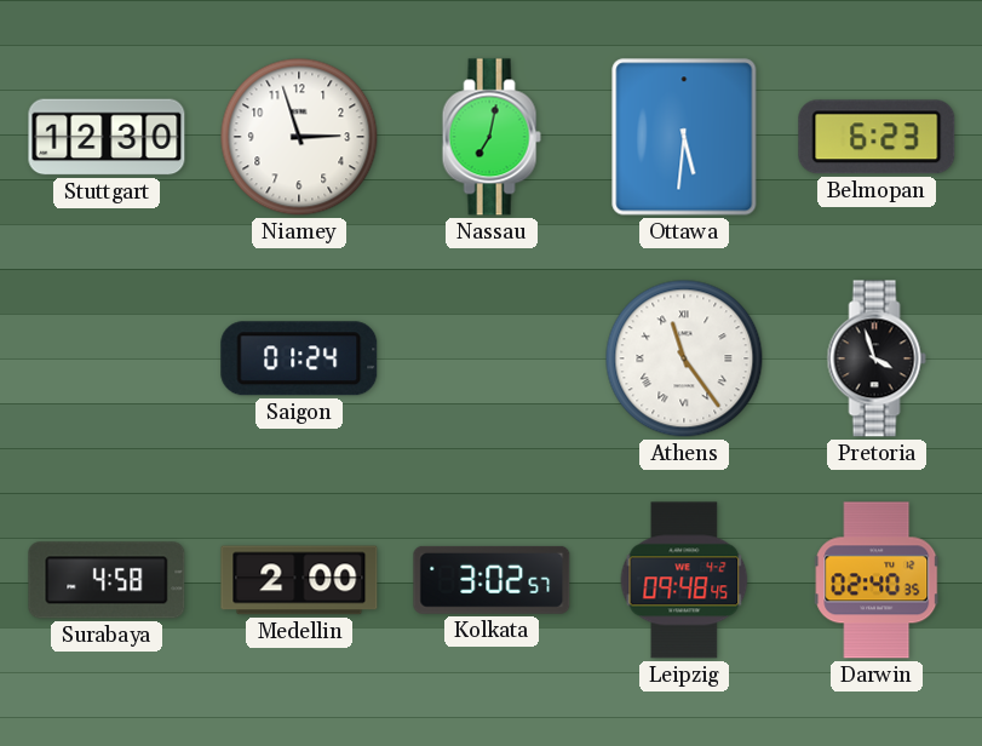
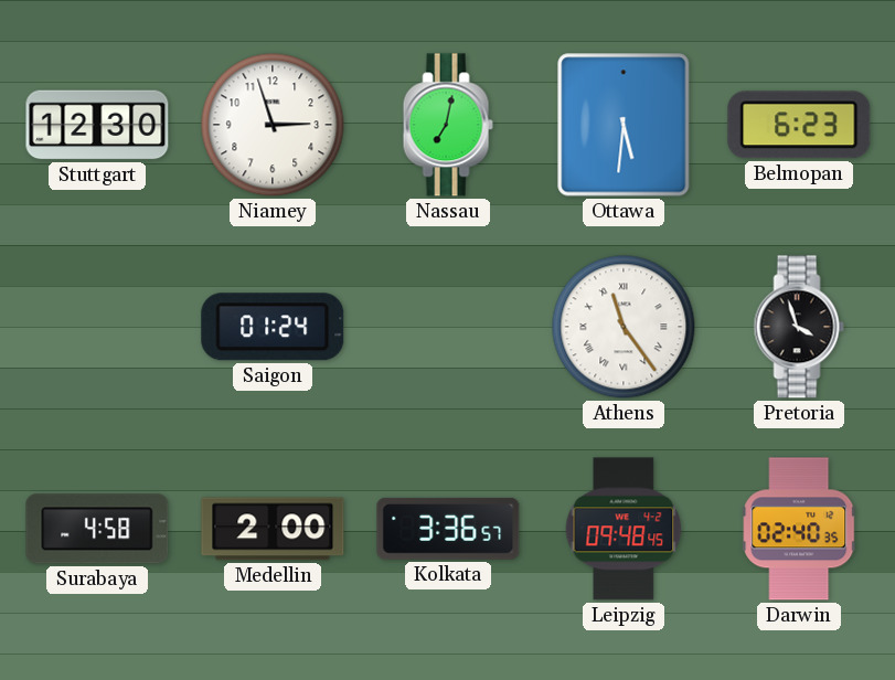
Kolkata: 3:02 -> 3:36 (448, 529)
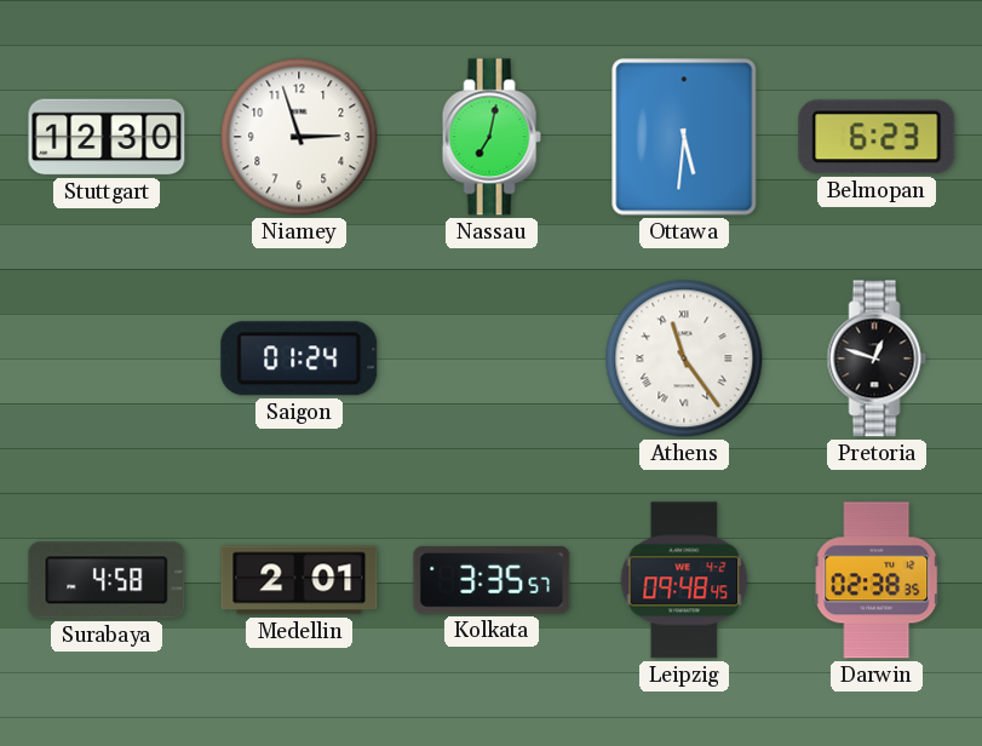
Pretoria: 3:57 -> 12:48 (877, 358)
Medellin: 2:00 -> 2:01 (299, 580)
Kolkata: 3:36 -> 3:35 (492, 580)
Darwin: 02:40 -> 02:38 (877, 580)
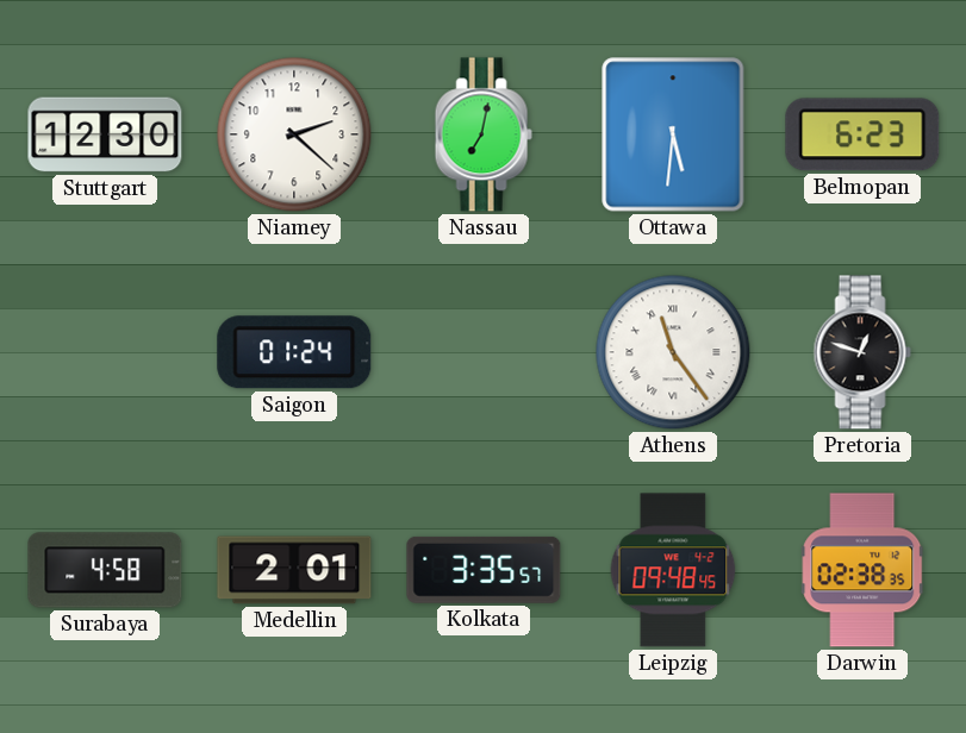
Niamey: 2:57 -> 2:22 (294, 134)
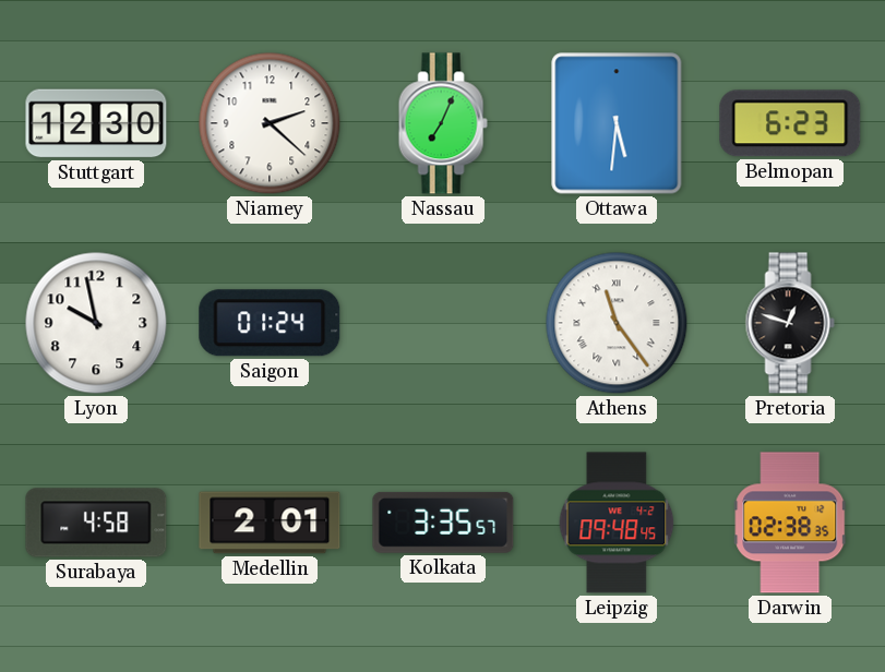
Nassau: 7:02 -> 7:04 (443, 123)
Lyon: none -> 9:58 (96, 323)
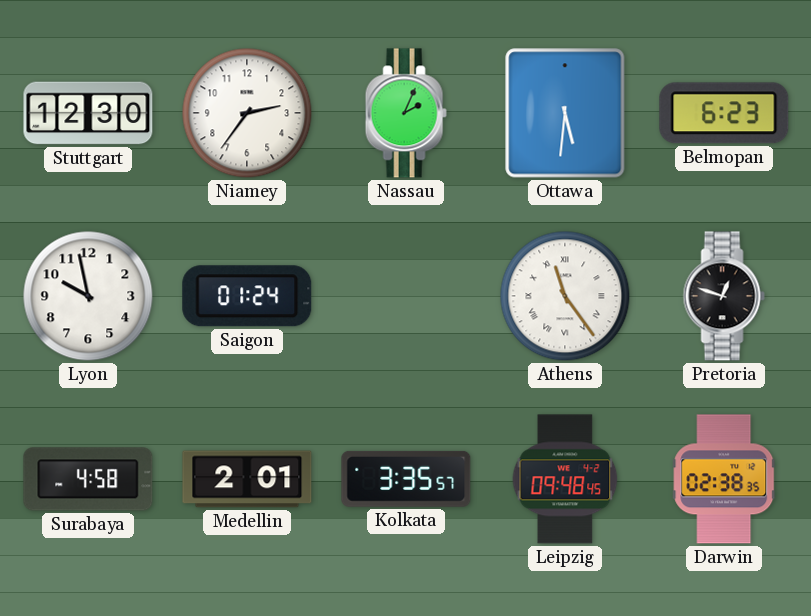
Niamey: 2:22 -> 2:36 (247, 113)
Nassau: 7:04 -> 2:04 (406, 113)
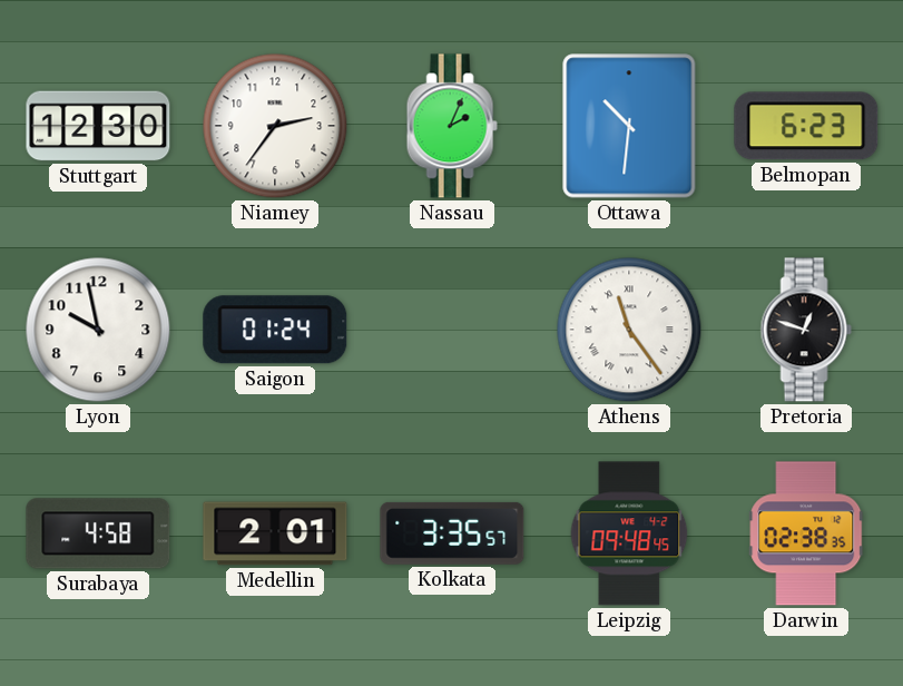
Ottawa: 5:31 -> 10:31 (629, 126)
